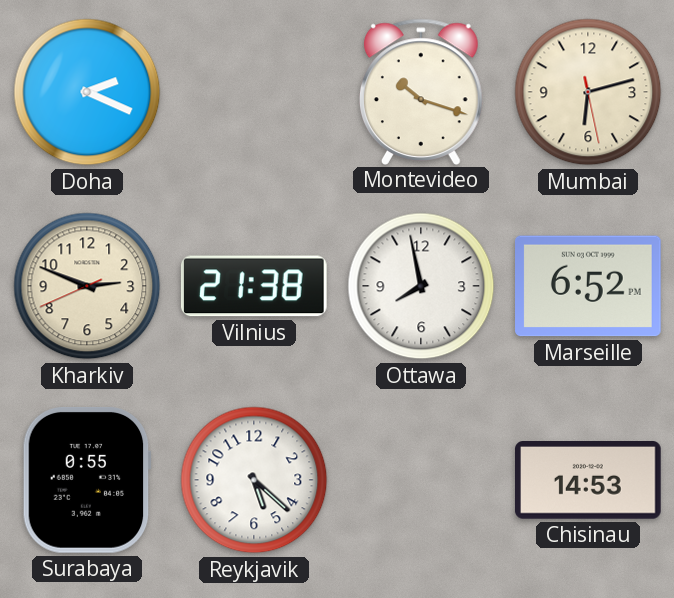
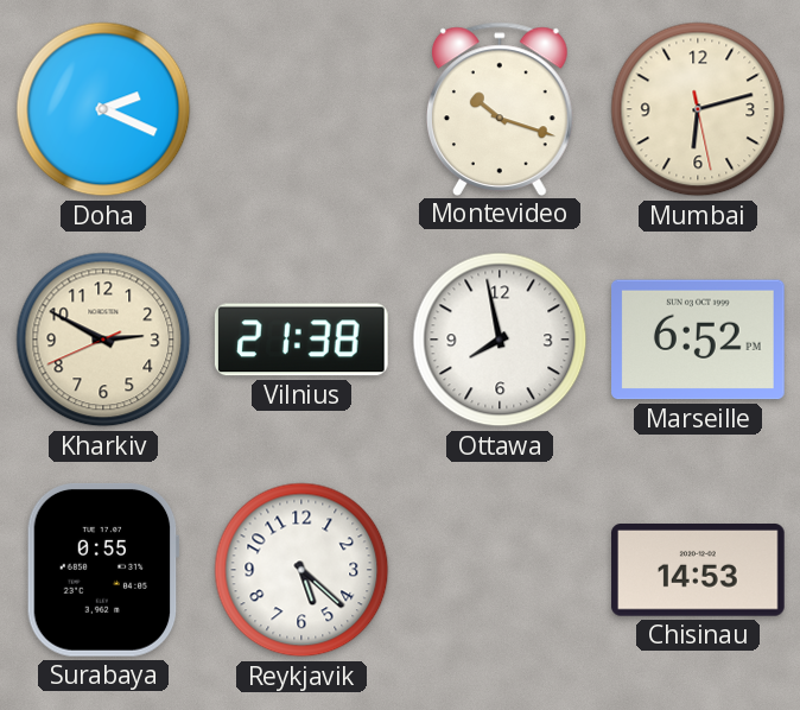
Kharkiv: 2:48 -> 2:49 (103, 340)
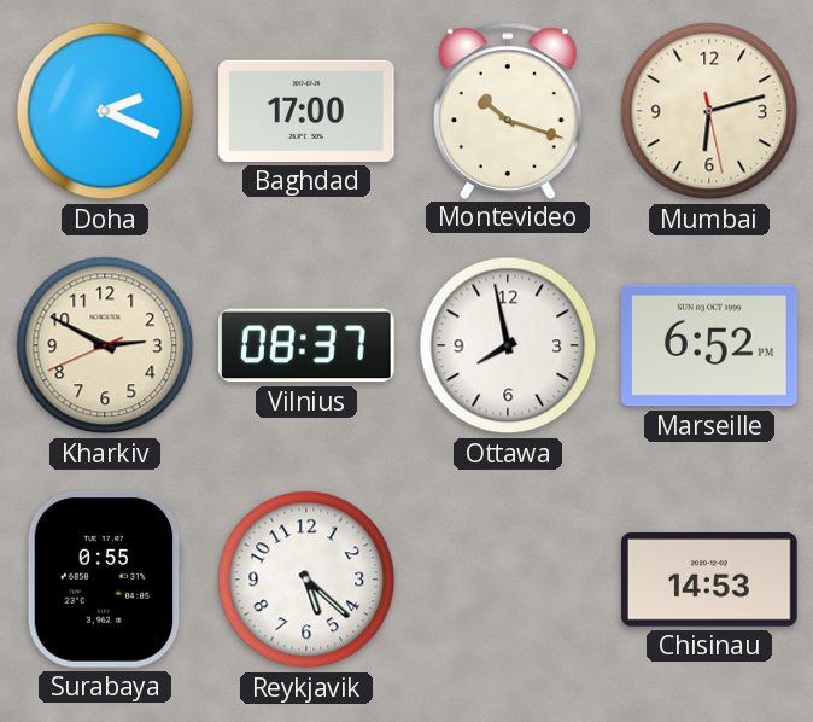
Baghdad: none -> 17:00 (308, 111)
Vilnius: 21:38 -> 08:37 (306, 345)
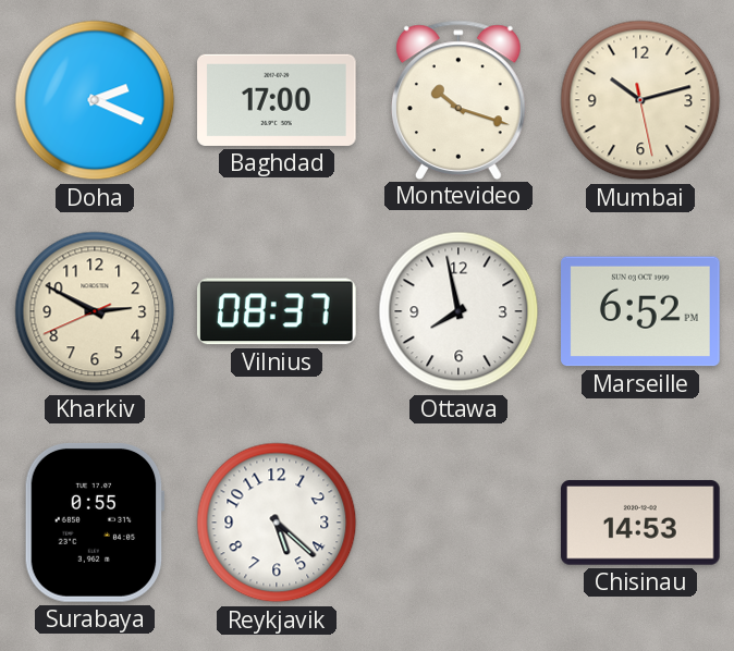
Mumbai: 6:12 -> 10:12 (640, 100)
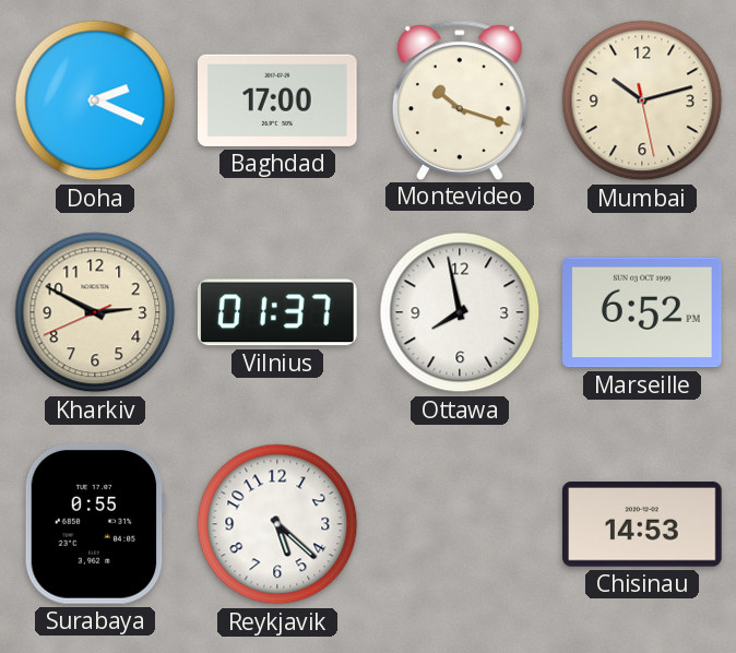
Vilnius: 08:37 -> 01:37 (277, 312)
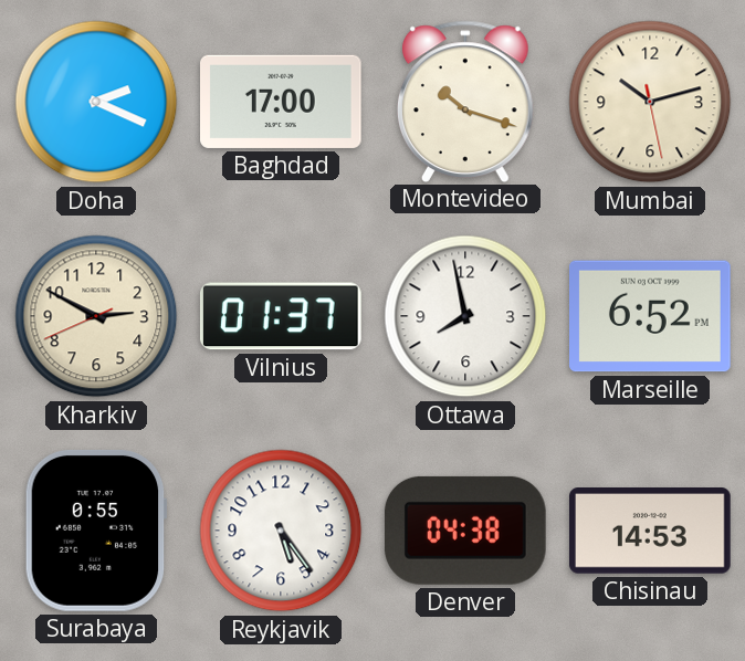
Reykjavik: 5:22 -> 5:24 (281, 531)
Denver: none -> 04:38 (465, 531)
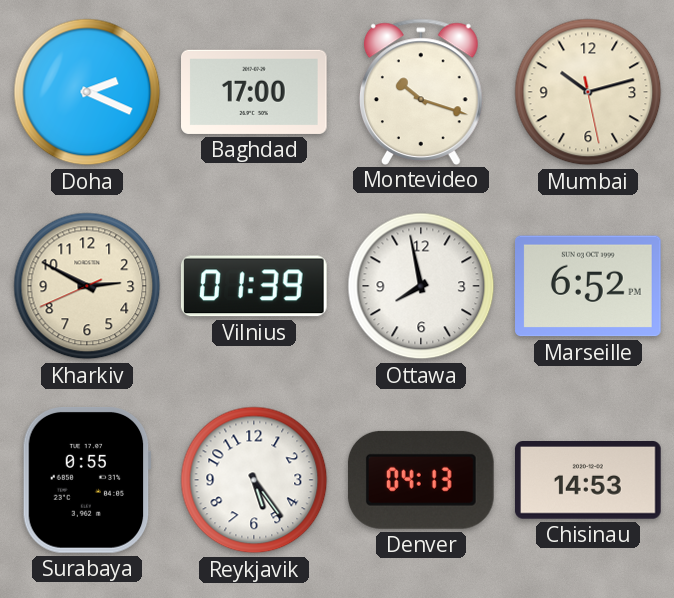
Vilnius: 01:37 -> 01:39 (254, 286)
Denver: 04:38 -> 04:13 (421, 480)
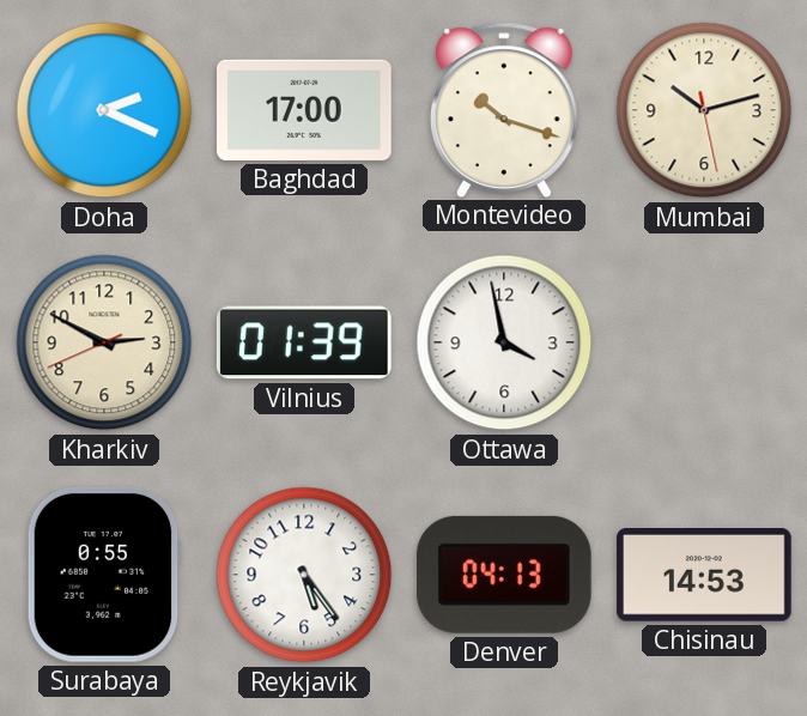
Ottawa: 7:58 -> 3:58 (504, 342)
Marseille: 6:52 -> none (589, 286)
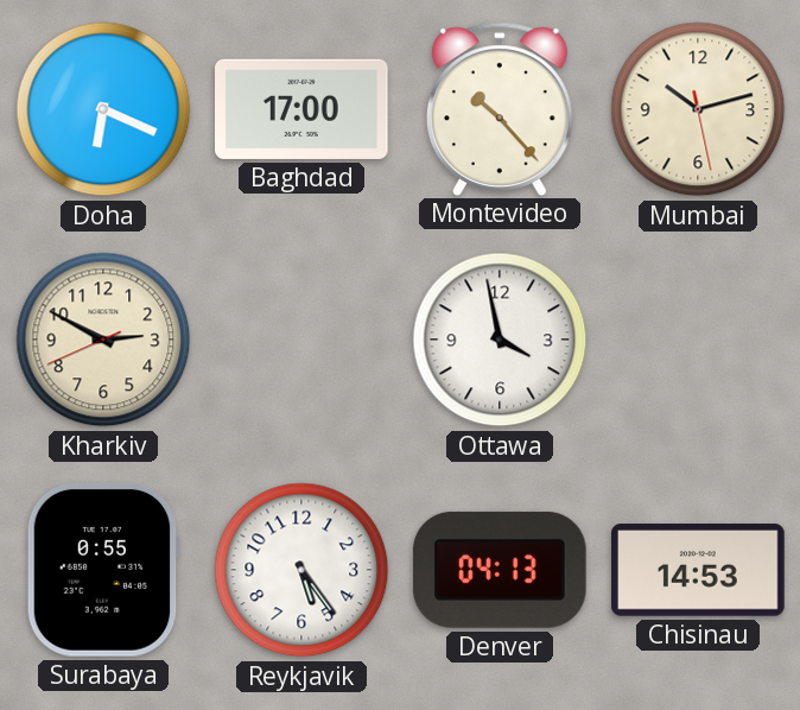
Doha: 2:19 -> 6:19 (103, 109)
Montevideo: 10:18 -> 10:23 (500, 108)
Vilnius: 01:39 -> none (304, 342)
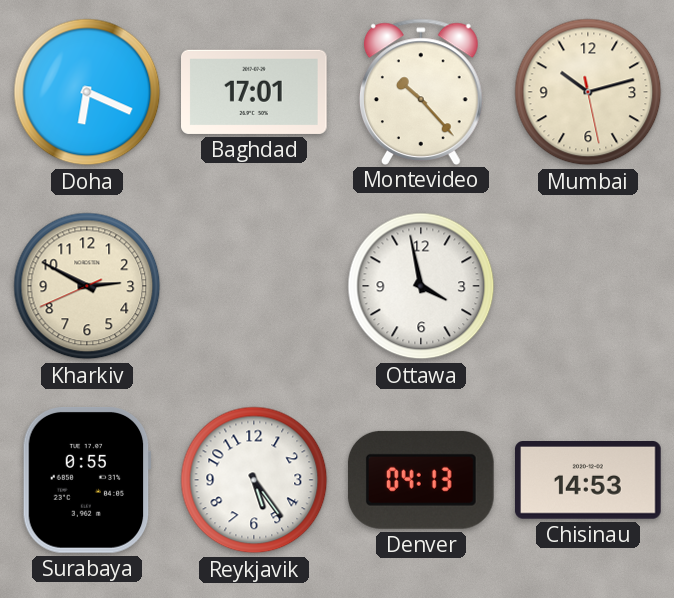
Baghdad: 17:00 -> 17:01 (255, 92)
